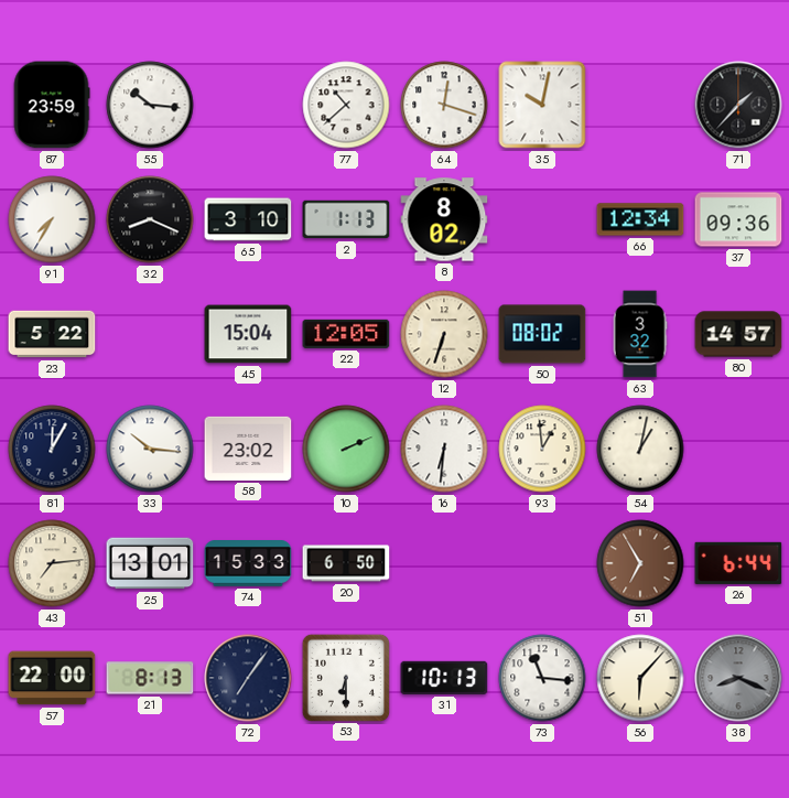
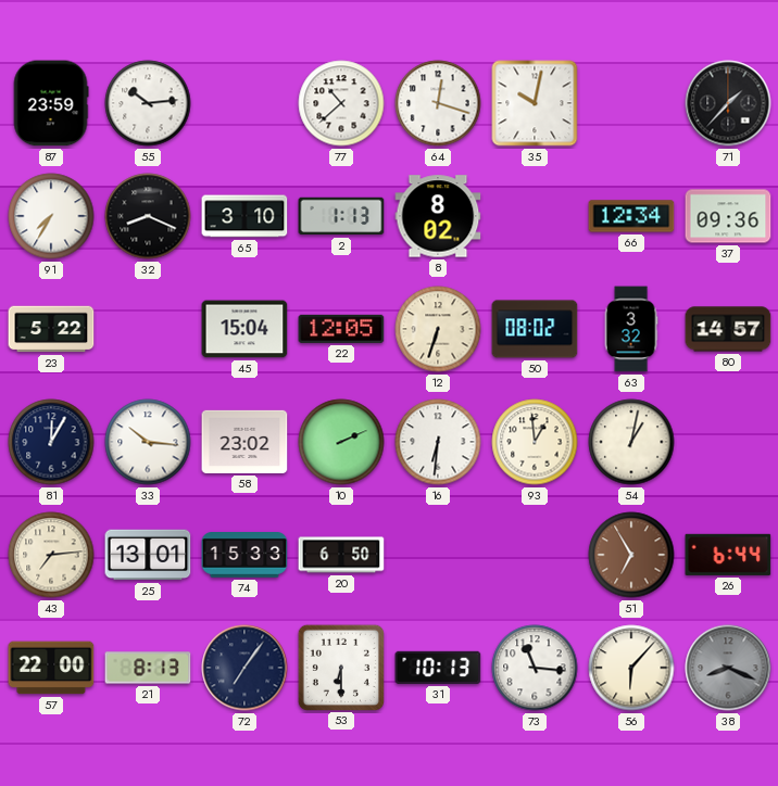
55: 10:16 -> 10:14 (148, 103)
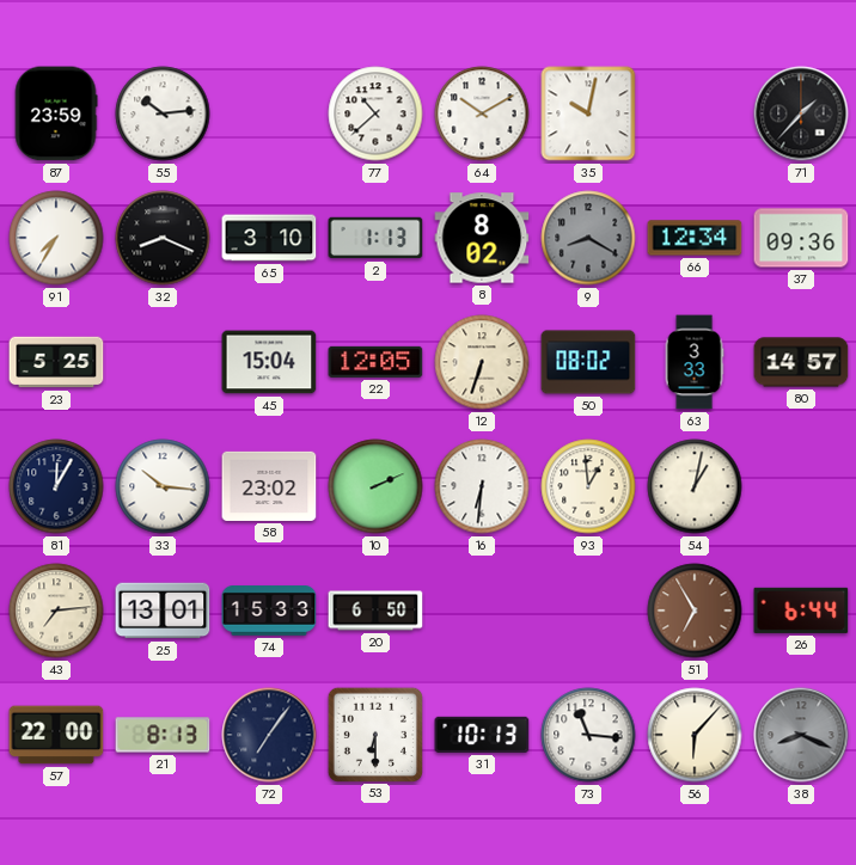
64: 12:18 -> 10:10 (482, 114)
9: none -> 8:20 (588, 238)
23: 5:22 -> 5:25 (56, 362)
63: 3:32 -> 3:33 (695, 362)
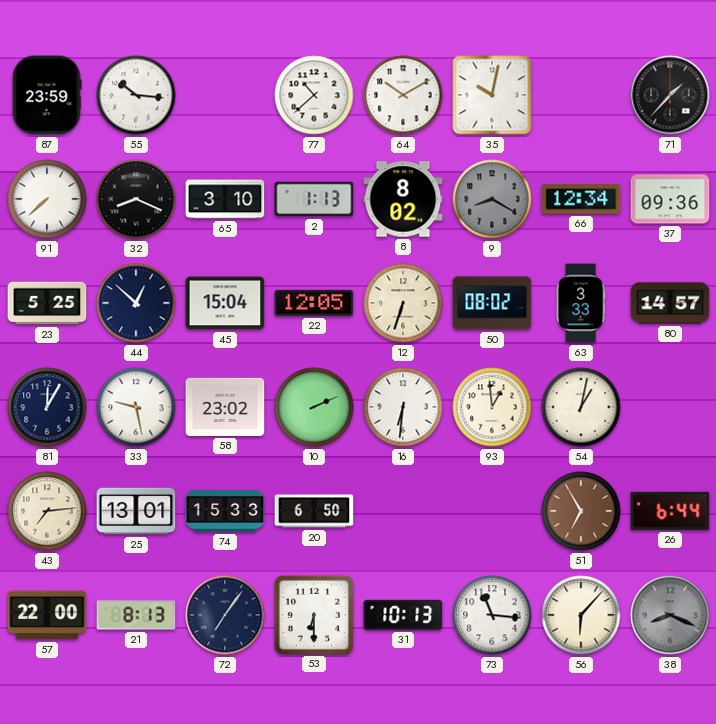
55: 10:14 -> 10:16 (136, 95)
91: 7:35 -> 7:38 (47, 199)
44: none -> 12:52 (136, 303)
33: 10:16 -> 9:28 (136, 407)
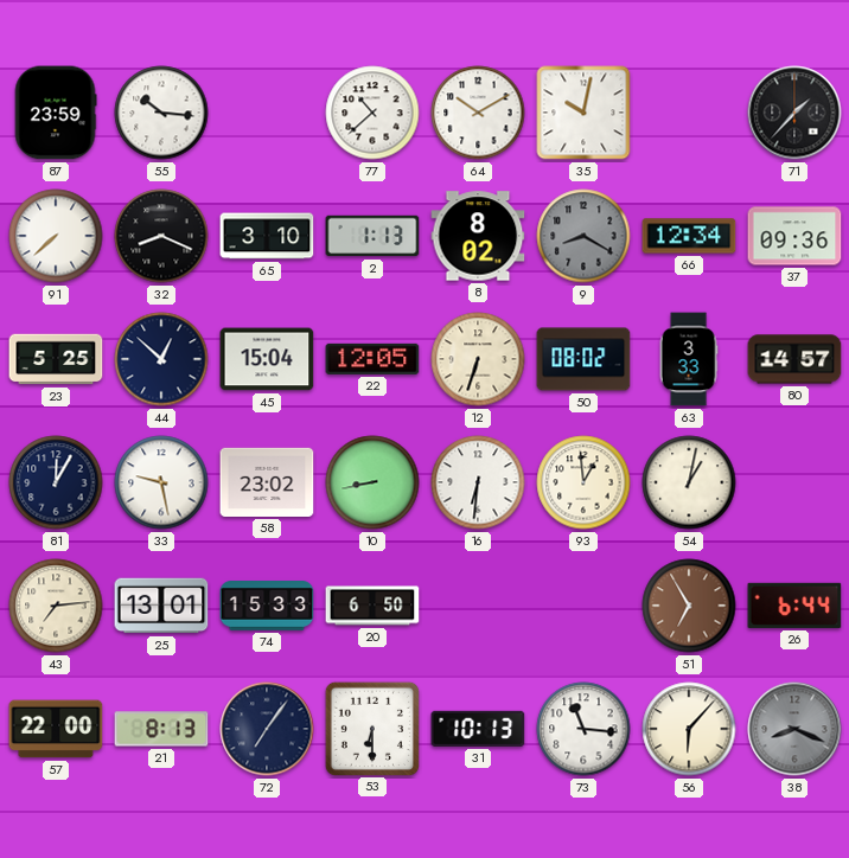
10: 2:11 -> 8:43 (372, 482)
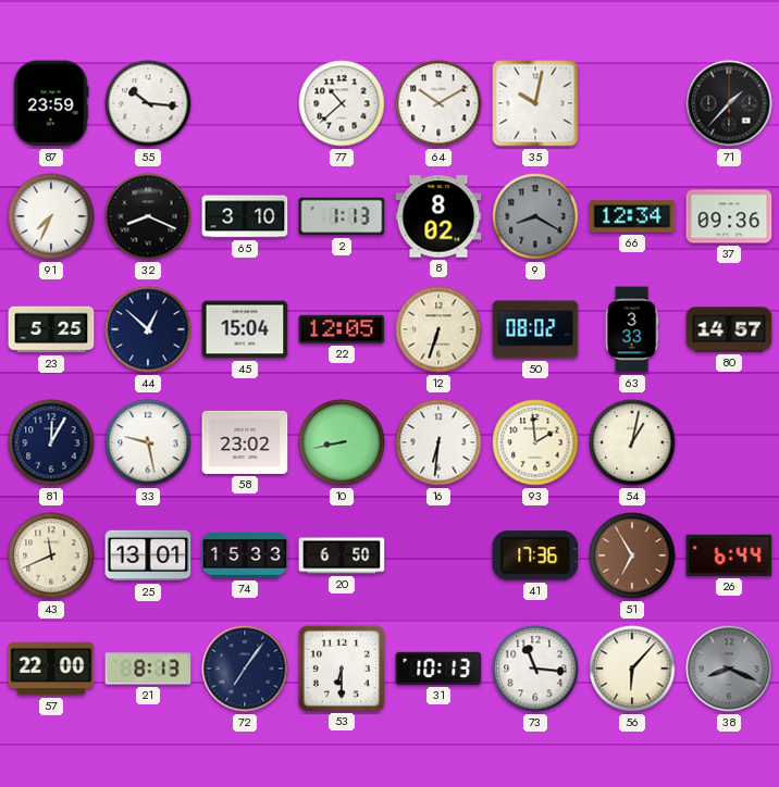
91: 7:38 -> 7:34 (51, 216)
93: 12:59 -> 1:59 (535, 442)
43: 7:14 -> 11:41 (51, 555)
41: none -> 17:36 (535, 555)
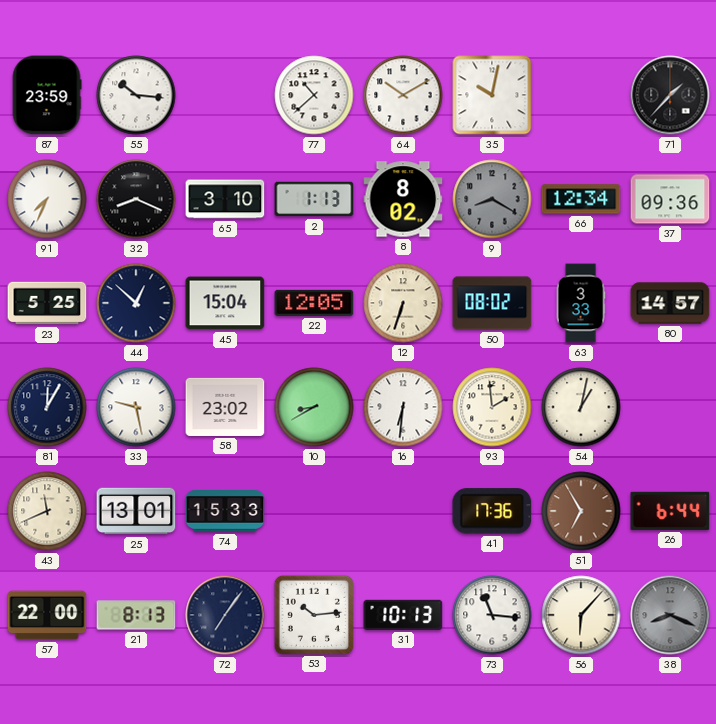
10: 8:43 -> 8:40 (314, 407)
20: 6:50 -> none (342, 555)
53: 6:30 -> 10:14 (313, 614)
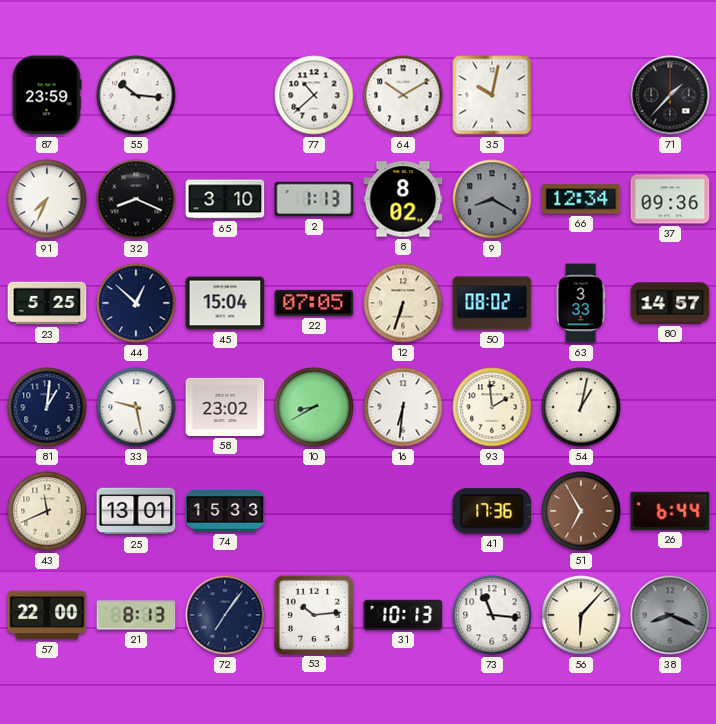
22: 12:05 -> 07:05 (314, 303)
81: 12:05 -> 1:01 (47, 407)
